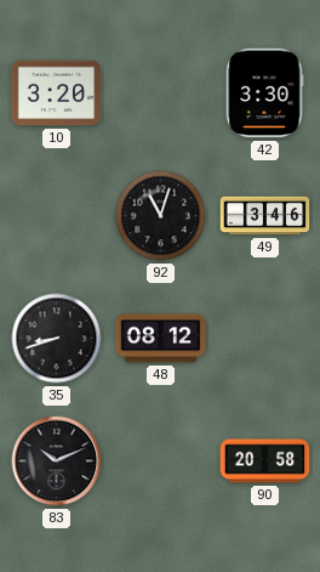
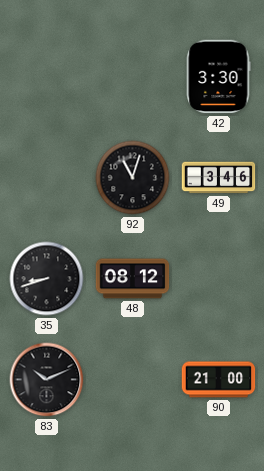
10: 3:20 -> none (57, 94)
90: 20:58 -> 21:00 (219, 380)
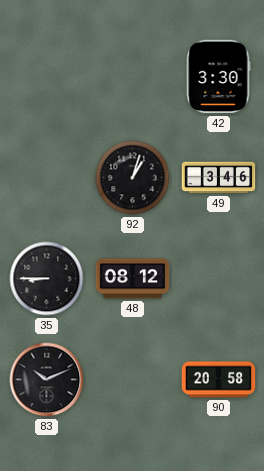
92: 11:03 -> 1:03 (133, 178)
35: 8:42 -> 8:45 (47, 279)
90: 21:00 -> 20:58 (219, 380)
